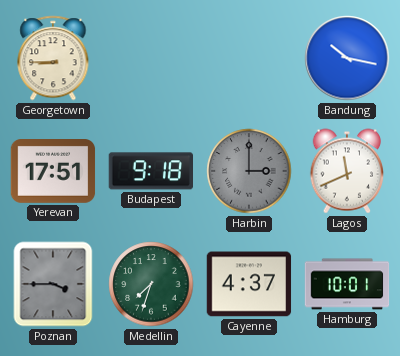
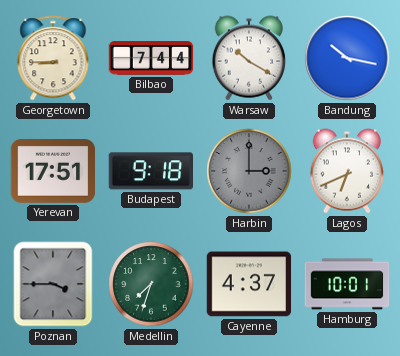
Bilbao: none -> 7:44 (151, 58)
Warsaw: none -> 10:20 (248, 58)
Lagos: 11:41 -> 6:41 (346, 171)
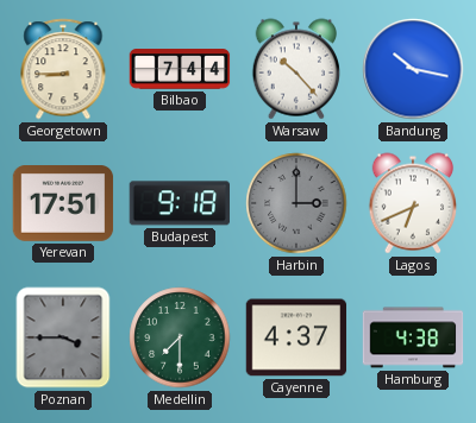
Warsaw: 10:20 -> 10:23 (295, 69)
Medellin: 7:33 -> 7:30 (180, 337)
Hamburg: 10:01 -> 4:38 (413, 337)
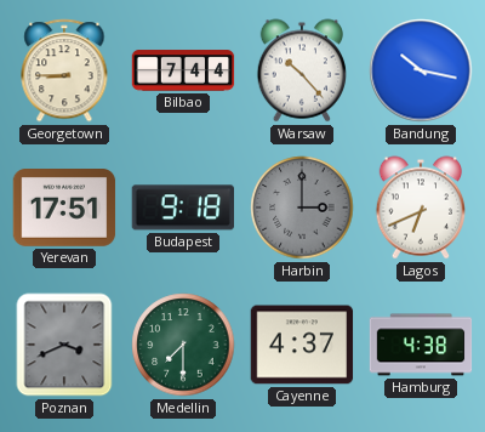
Poznan: 3:45 -> 3:41 (64, 345)
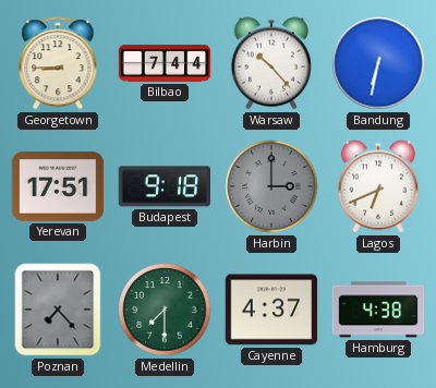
Bandung: 10:17 -> 6:32 (378, 63)
Poznan: 3:41 -> 7:23 (58, 310)
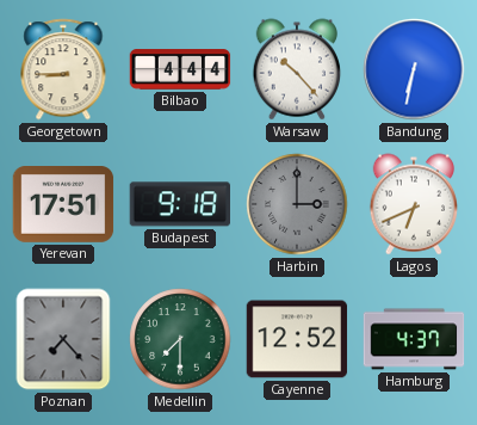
Bilbao: 7:44 -> 4:44 (180, 69)
Cayenne: 4:37 -> 12:52 (297, 339)
Hamburg: 4:38 -> 4:37 (414, 339)
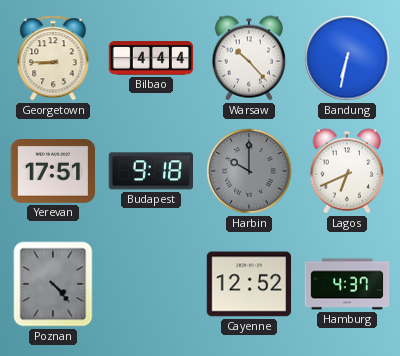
Harbin: 3:00 -> 10:00 (249, 171)
Poznan: 7:23 -> 4:23 (53, 284)
Medellin: 7:30 -> none (180, 339)
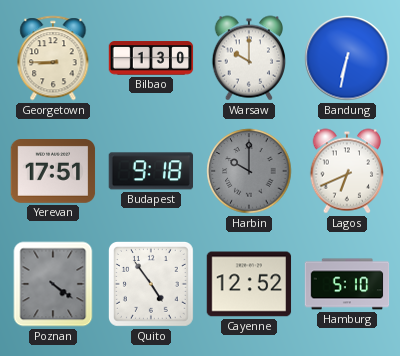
Bilbao: 4:44 -> 1:30 (151, 58)
Warsaw: 10:23 -> 10:00 (248, 58)
Poznan: 4:23 -> 4:21 (53, 284)
Quito: none -> 4:54 (151, 284)
Hamburg: 4:37 -> 5:10 (347, 284)
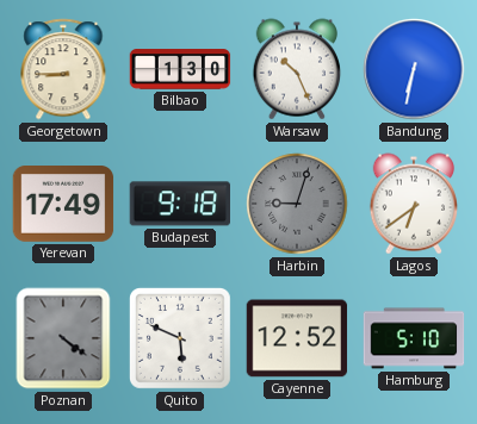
Warsaw: 10:00 -> 10:26 (296, 69)
Yerevan: 17:51 -> 17:49 (63, 205)
Harbin: 10:00 -> 9:03 (297, 204)
Lagos: 6:41 -> 6:39 (413, 204)
Quito: 4:54 -> 5:49 (180, 338)
